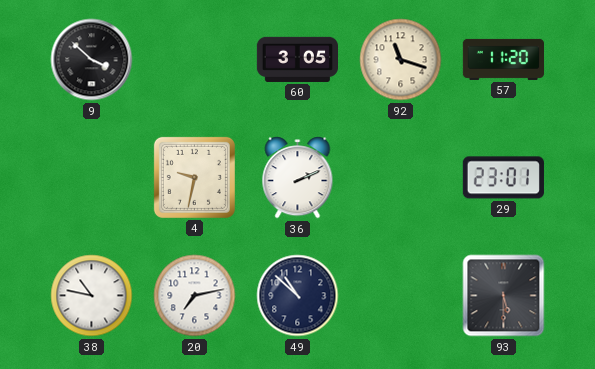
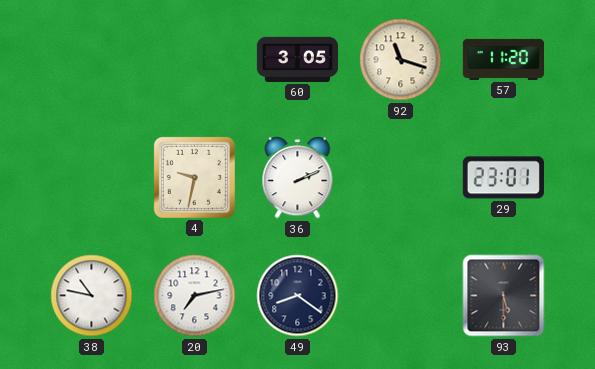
9: 3:52 -> none (92, 60)
49: 10:52 -> 8:21 (298, 296)
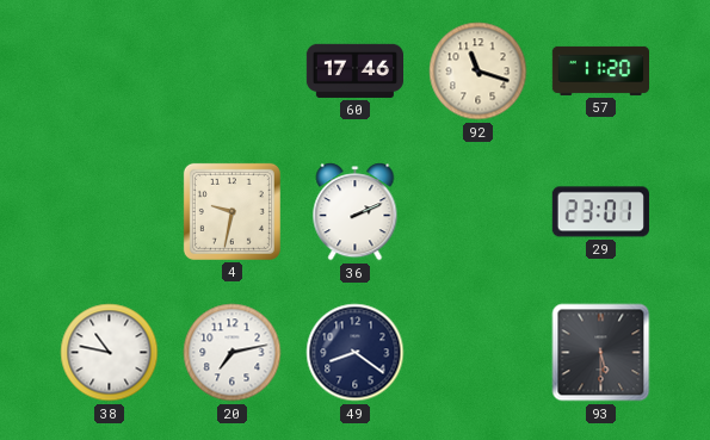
60: 3:05 -> 17:46 (354, 70)
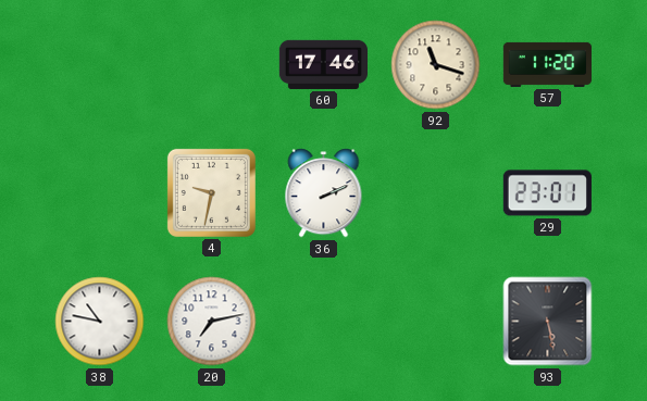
49: 8:21 -> none (356, 353)
93: 5:30 -> 5:28 (548, 322)
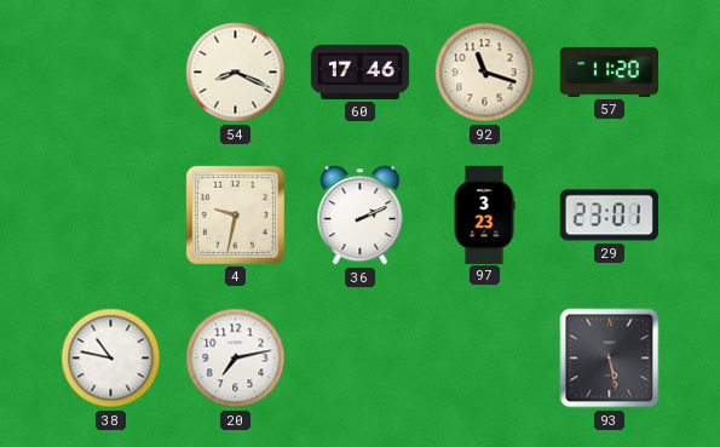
54: none -> 8:19 (236, 73)
97: none -> 3:23 (484, 214)
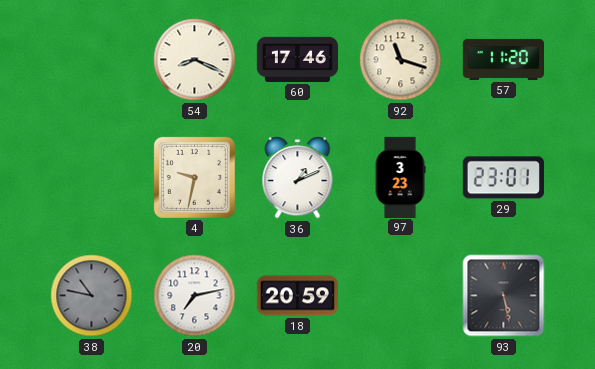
36: 2:11 -> 1:11 (298, 178)
38 dial: white -> grey (92, 296)
18: none -> 20:59 (297, 296)
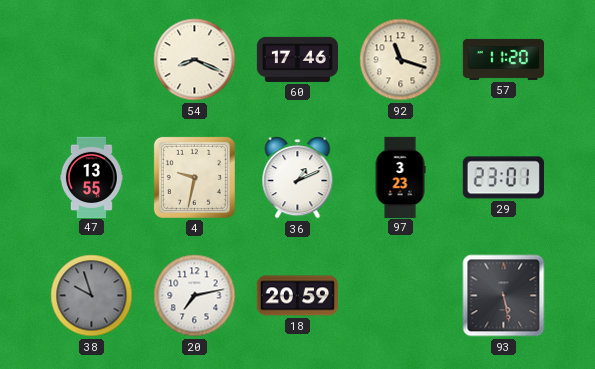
47: none -> 13:55 (91, 177)
38: 10:47 -> 9:57 (92, 296)
